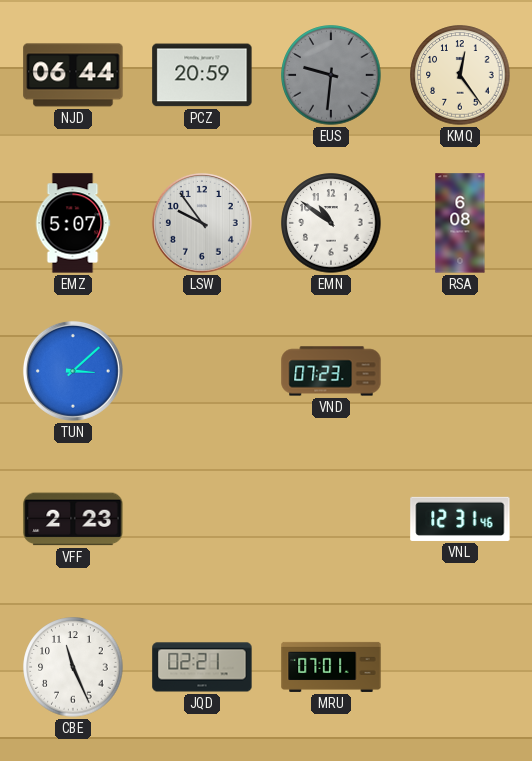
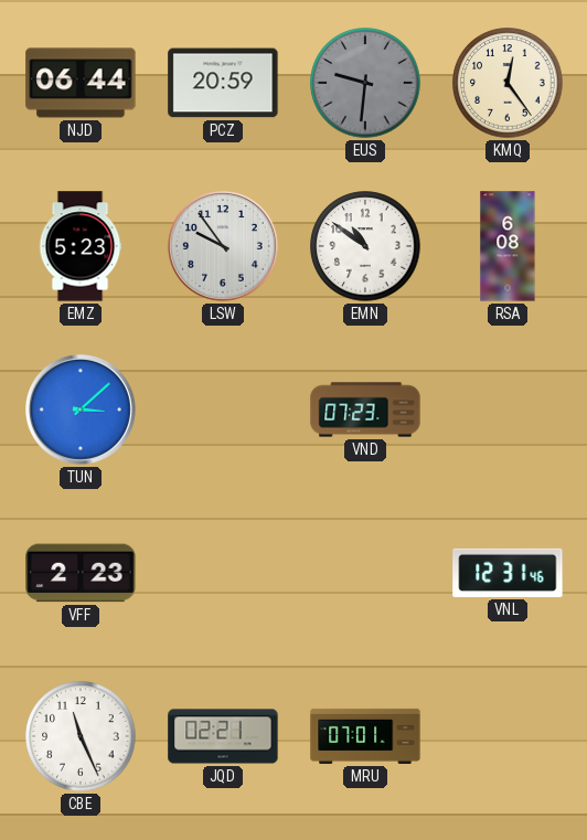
EMZ: 5:07 -> 5:23 (81, 246)
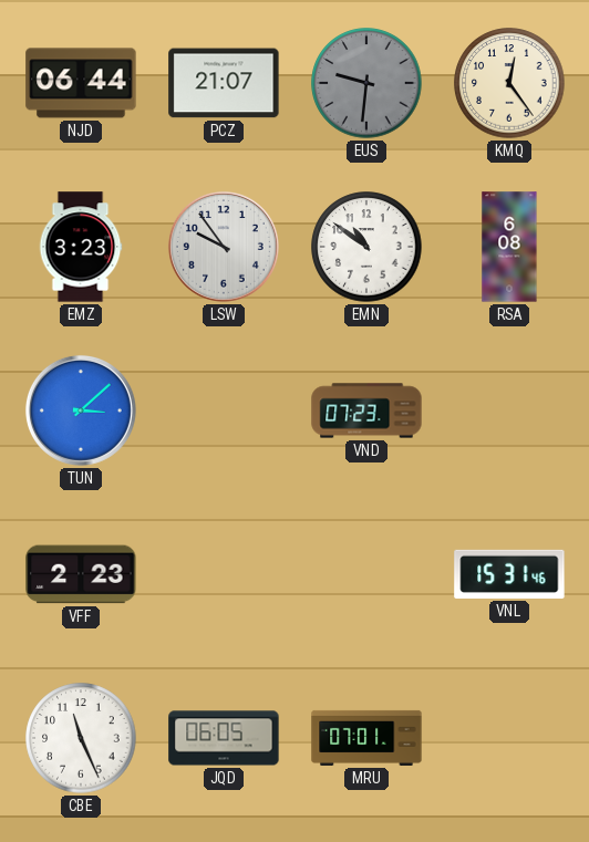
PCZ: 20:59 -> 21:07 (224, 83)
EMZ: 5:23 -> 3:23 (81, 247)
VNL: 12:31 -> 15:31 (509, 574)
JQD: 02:21 -> 06:05 (224, 738)
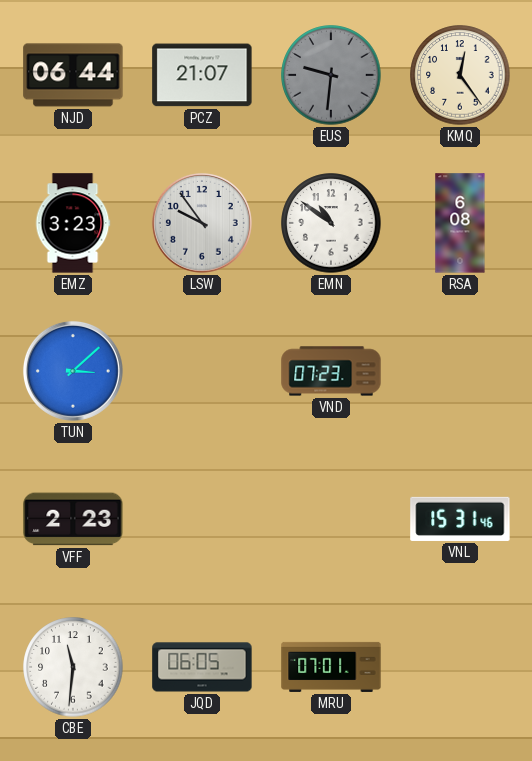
CBE: 11:26 -> 11:31 (73, 667)
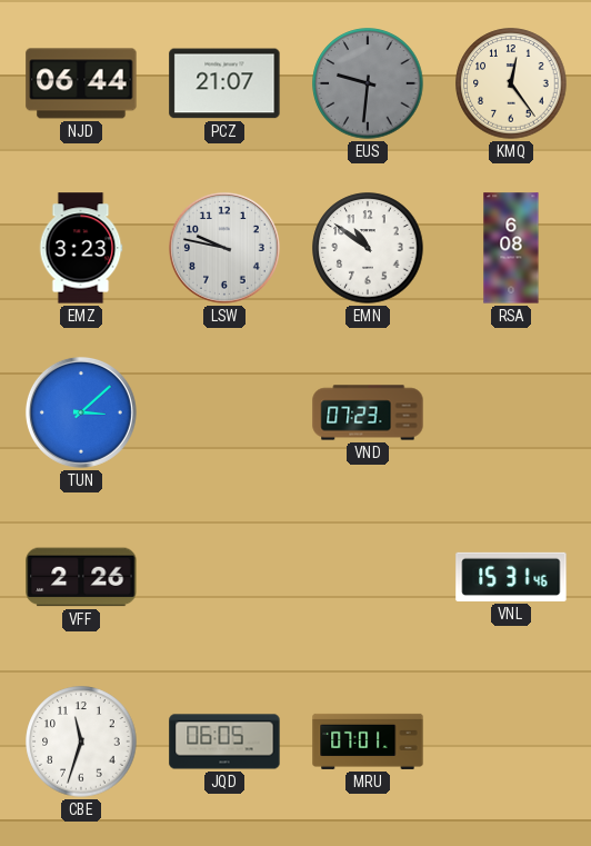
LSW: 9:54 -> 9:47 (224, 248)
VFF: 2:23 -> 2:26 (81, 577)
CBE: 11:31 -> 11:33 (81, 742)
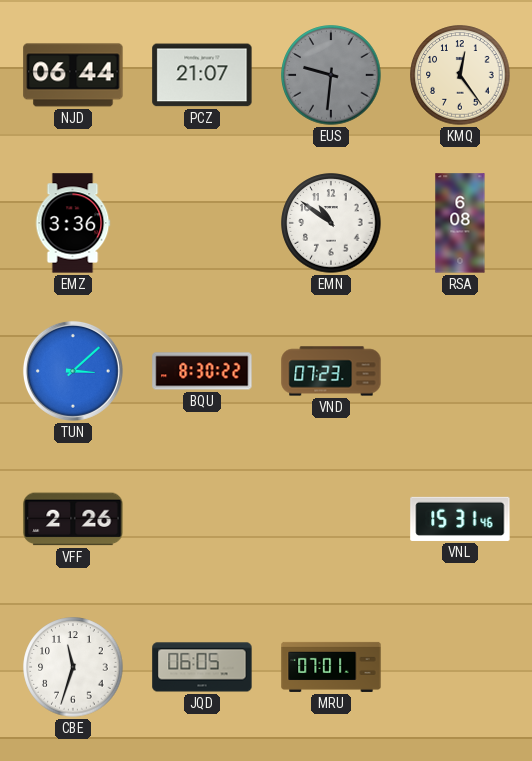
EMZ: 3:23 -> 3:36 (73, 223)
LSW: 9:47 -> none (224, 248)
BQU: none -> 8:30 (202, 371)
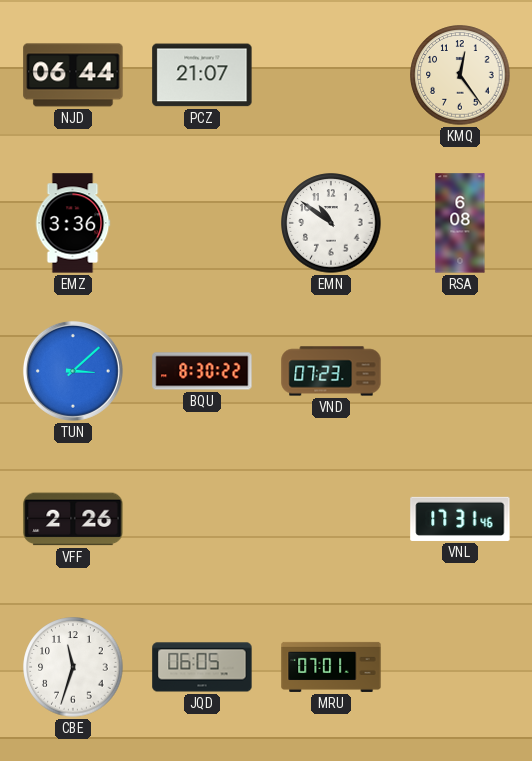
EUS: 9:31 -> none (331, 75)
VNL: 15:31 -> 17:31 (460, 519)
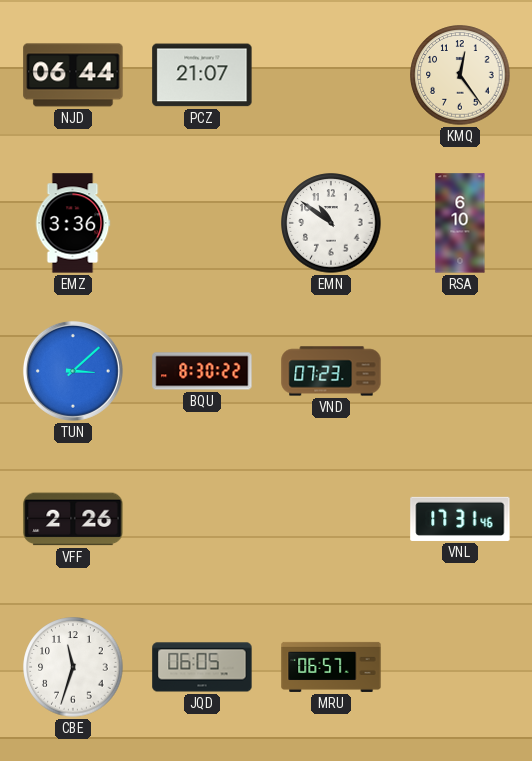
RSA: 6:08 -> 6:10 (460, 223)
MRU: 07:01 -> 06:57 (331, 667)
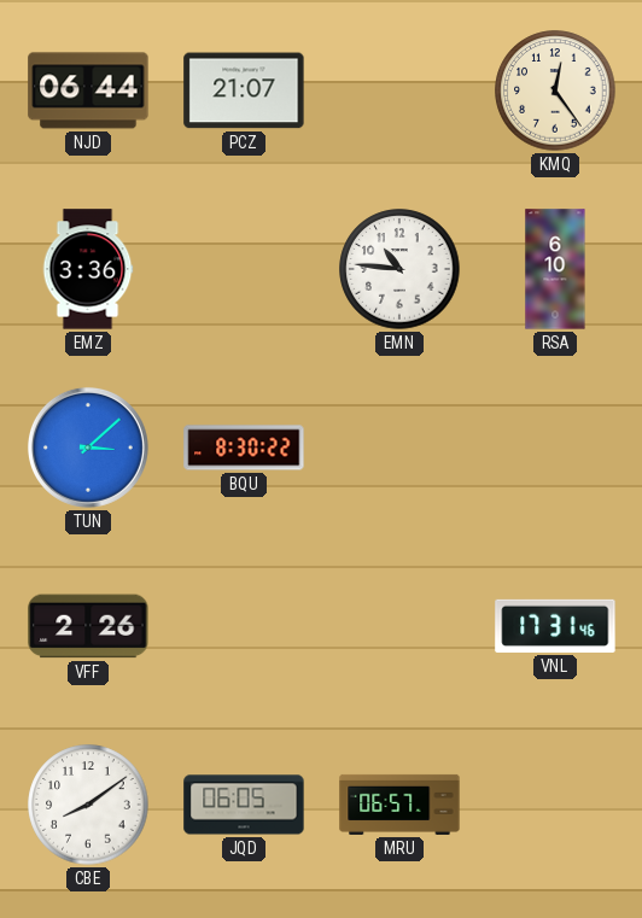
EMN: 10:51 -> 10:46 (399, 269)
VND: 07:23 -> none (331, 371)
CBE: 11:33 -> 8:09 (88, 805)
